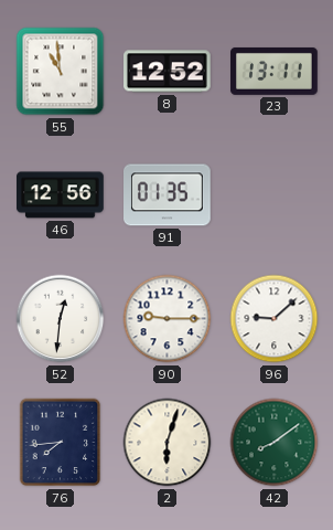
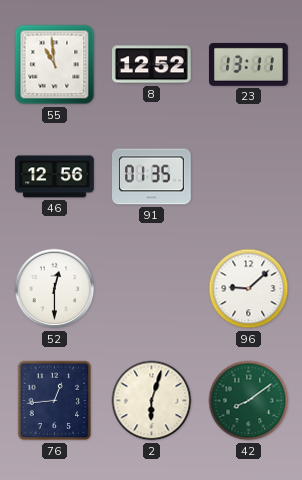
52: 12:31 -> 12:30 (55, 289)
90: 9:15 -> none (168, 319)
76: 7:44 -> 12:44 (55, 401)
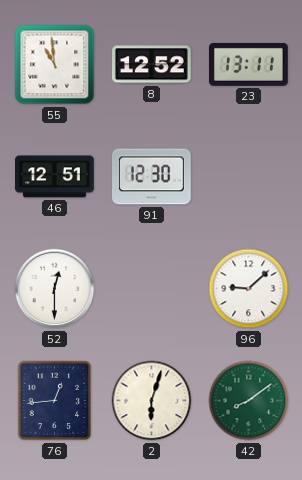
46: 12:56 -> 12:51 (55, 177)
91: 01:35 -> 12:30 (152, 177)
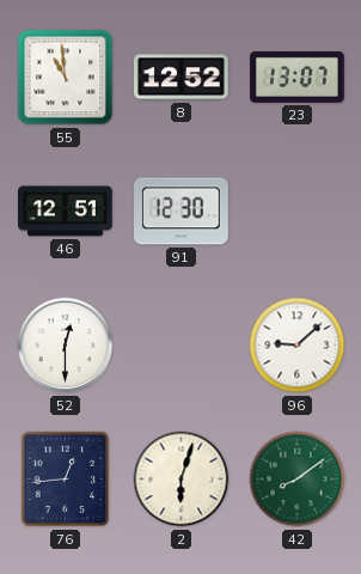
23: 13:11 -> 13:07 (298, 77)
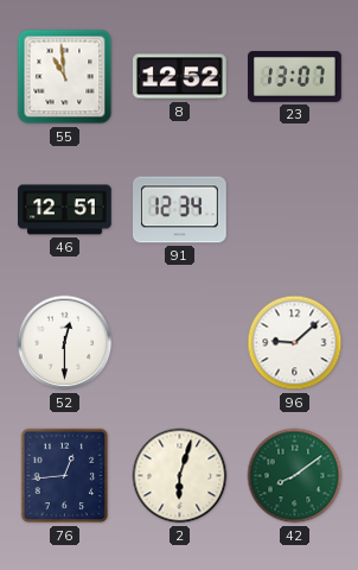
91: 12:30 -> 12:34 (180, 210)
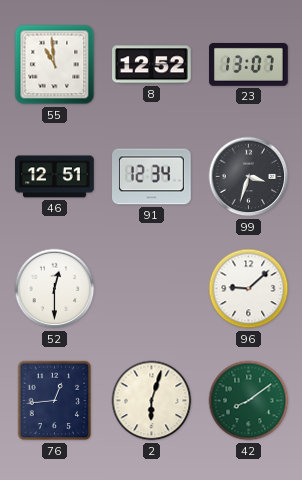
99: none -> 3:33 (249, 177)
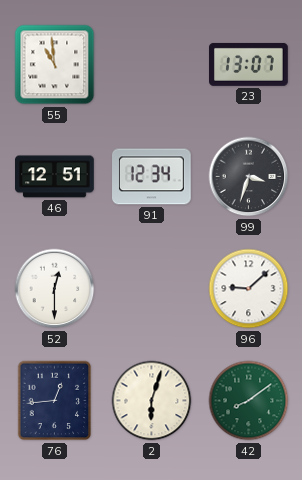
8: 12:52 -> none (152, 65)
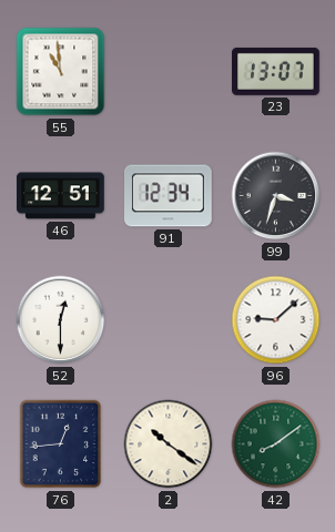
2: 6:03 -> 10:21 (169, 444)
